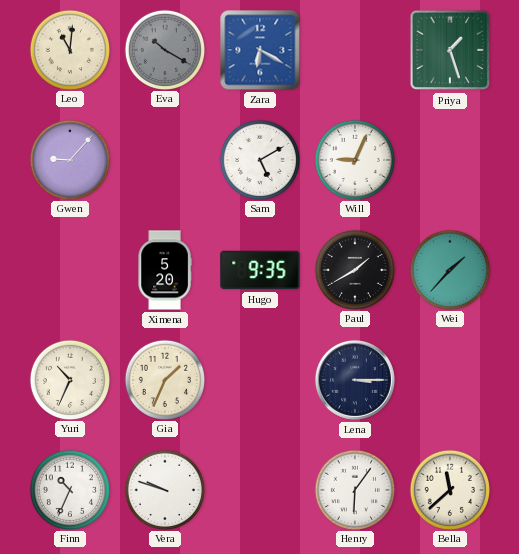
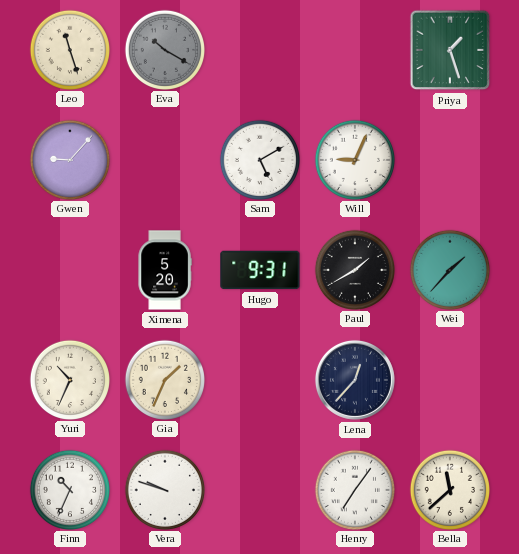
Leo: 11:01 -> 11:27 (69, 49)
Zara: 6:20 -> none (260, 50)
Hugo: 9:35 -> 9:31 (260, 270)
Lena: 3:15 -> 12:37 (355, 380)
Henry: 6:06 -> 7:06 (354, 489)
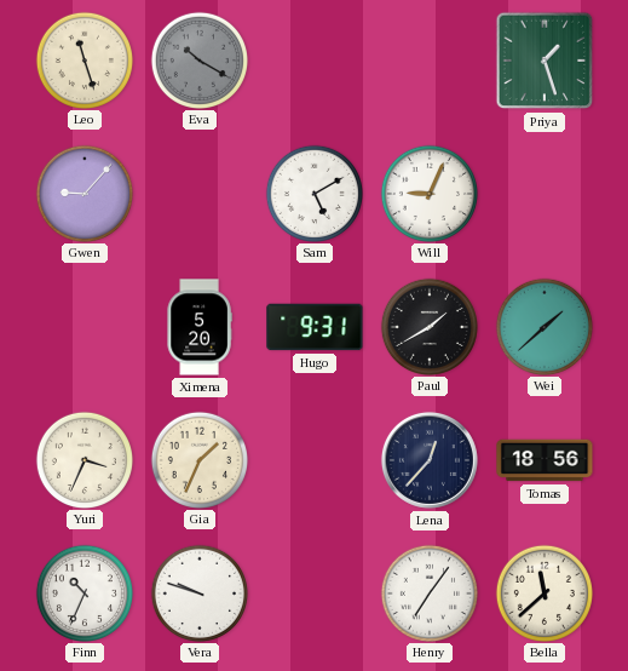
Wei: 1:37 -> 1:38 (543, 326)
Yuri: 10:34 -> 3:34 (83, 459)
Tomas: none -> 18:56 (545, 460)
